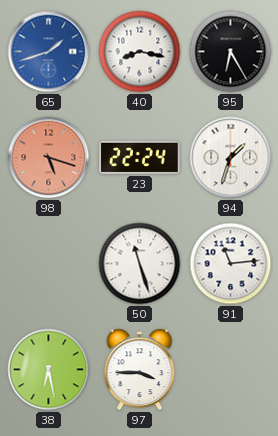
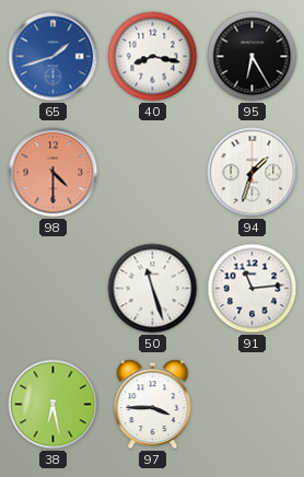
98: 5:18 -> 4:30 (54, 173)
23: 22:24 -> none (140, 157)
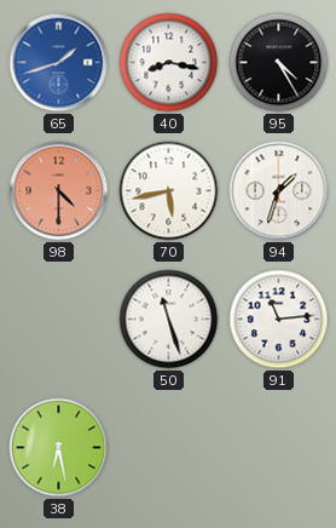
95: 6:25 -> 4:25 (279, 63)
70: none -> 5:43 (169, 191)
97: 3:45 -> none (153, 405)
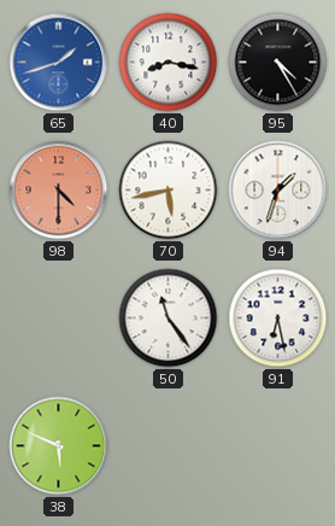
50: 11:27 -> 11:24 (169, 318)
91: 11:14 -> 6:28 (278, 318)
38: 6:28 -> 5:49 (59, 446)
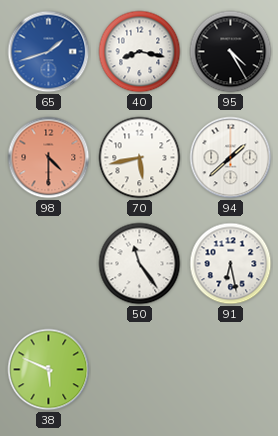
94: 1:33 -> 1:38 (231, 158)
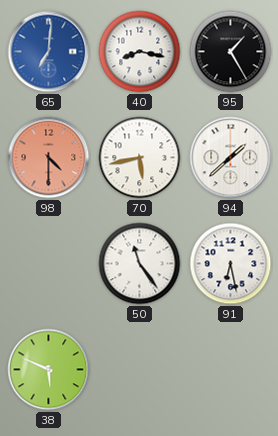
65: 1:42 -> 7:01 (49, 52)
95: 4:25 -> 1:25 (231, 52)
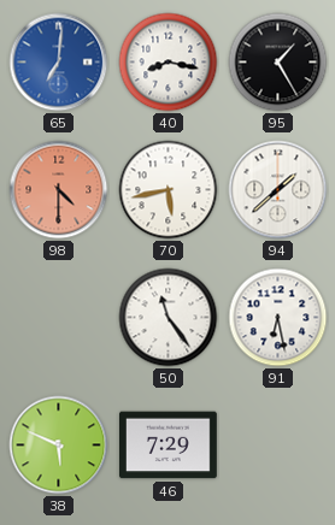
46: none -> 7:29 (169, 446)
